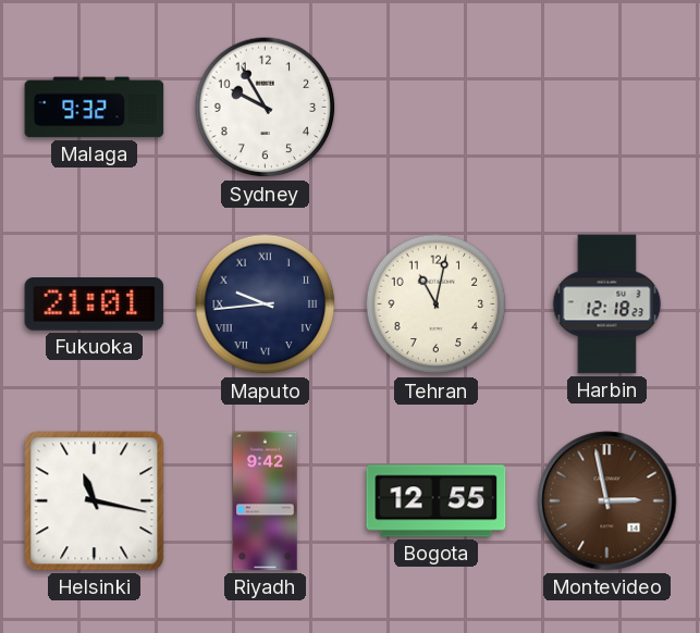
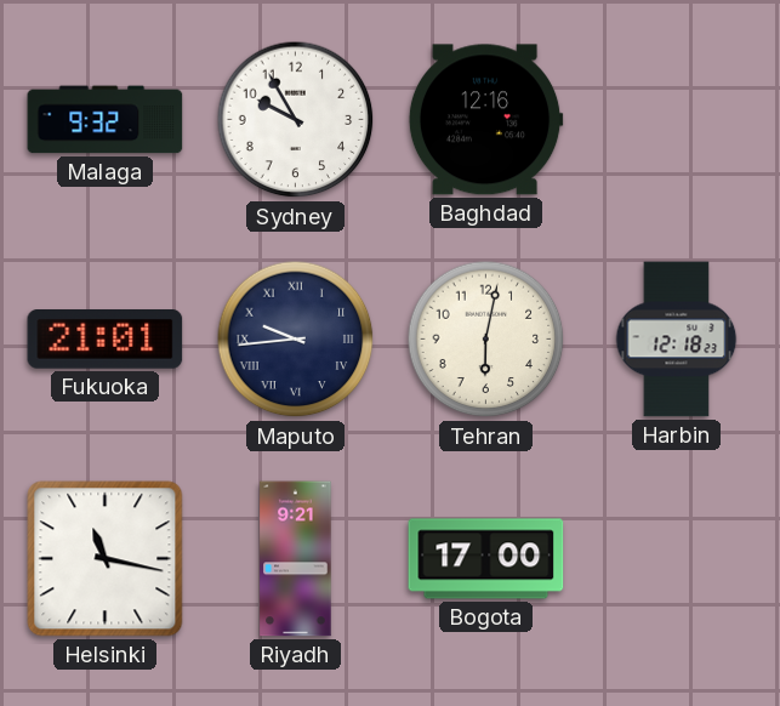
Baghdad: none -> 12:16 (485, 120)
Tehran: 11:02 -> 6:02 (486, 340)
Riyadh: 9:42 -> 9:21 (296, 559)
Bogota: 12:55 -> 17:00 (486, 559)
Montevideo: 2:58 -> none (607, 501)
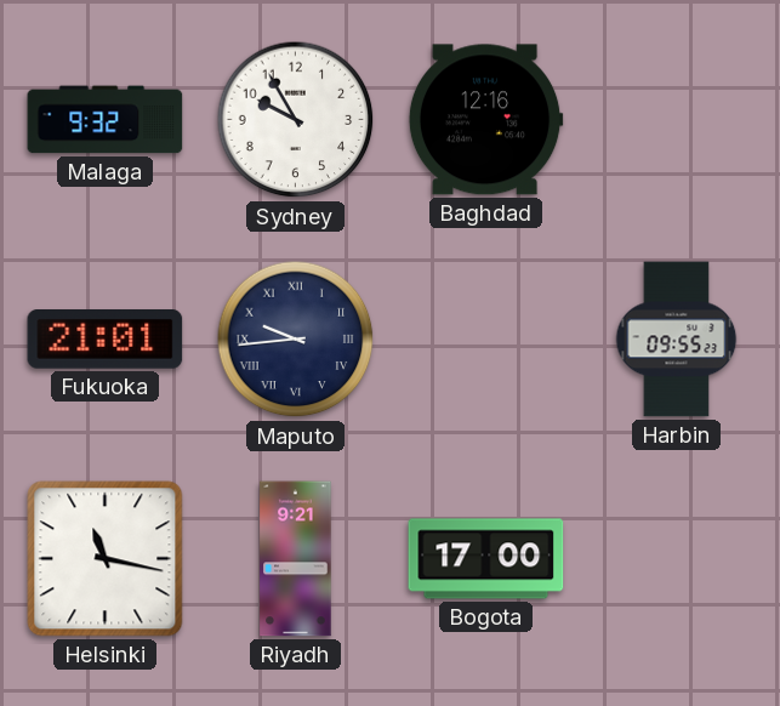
Tehran: 6:02 -> none (486, 340)
Harbin: 12:18 -> 09:55 (677, 340)
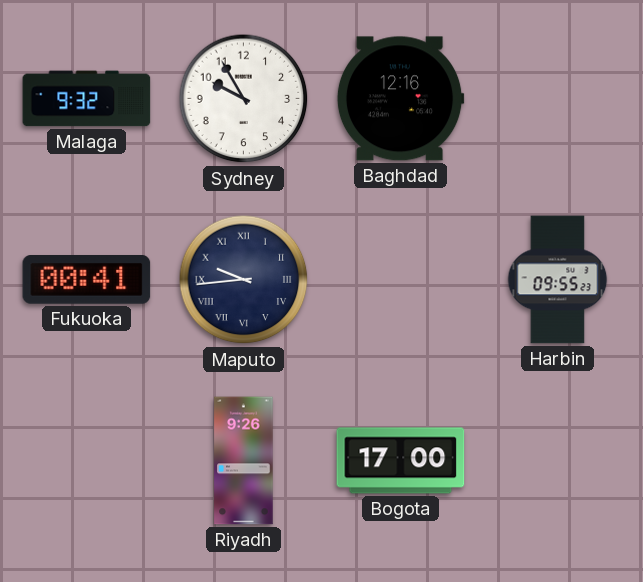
Fukuoka: 21:01 -> 00:41 (87, 280)
Helsinki: 11:17 -> none (106, 559)
Riyadh: 9:21 -> 9:26 (244, 461)
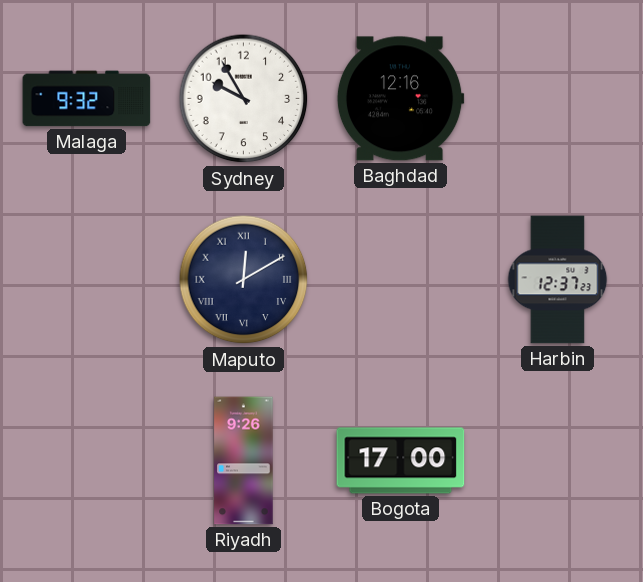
Fukuoka: 00:41 -> none (87, 280)
Maputo: 9:44 -> 12:10 (244, 280)
Harbin: 09:55 -> 12:37 (558, 280)
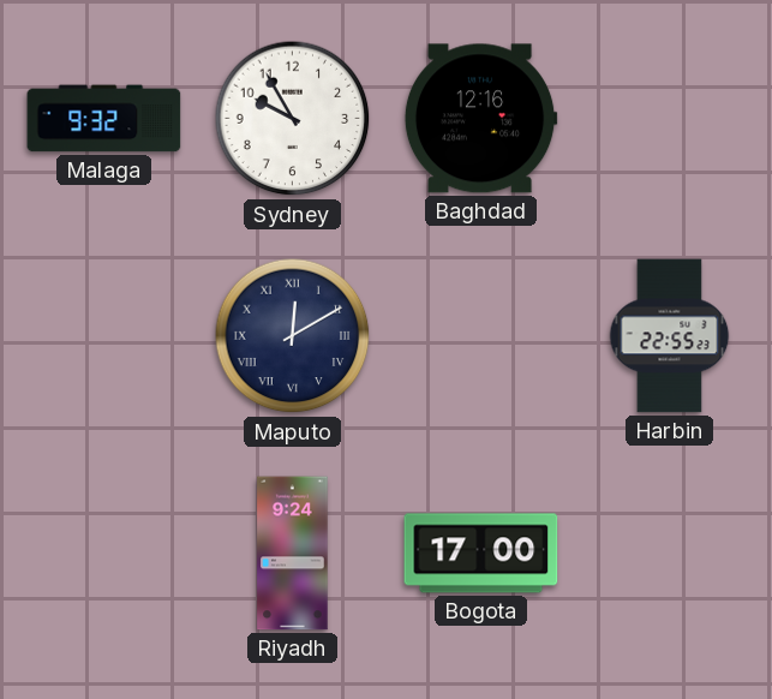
Harbin: 12:37 -> 22:55 (670, 336)
Riyadh: 9:26 -> 9:24 (293, 554)
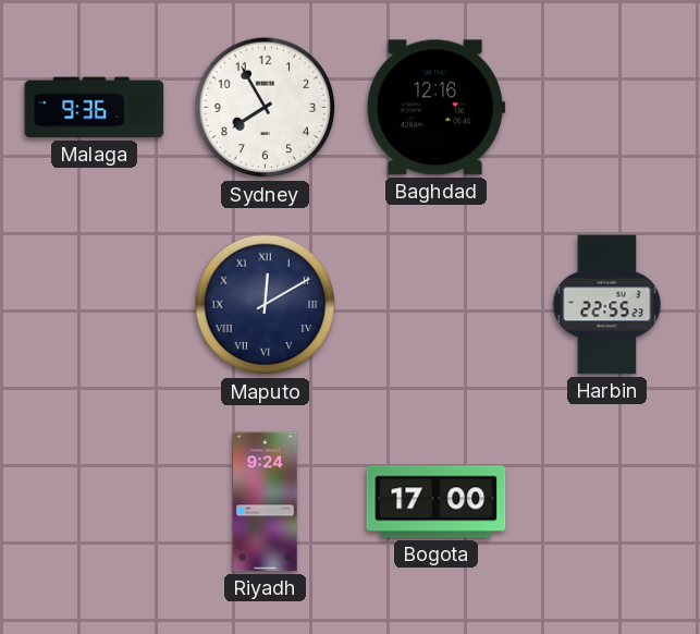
Malaga: 9:32 -> 9:36 (95, 108)
Sydney: 9:55 -> 7:55 (266, 108)
